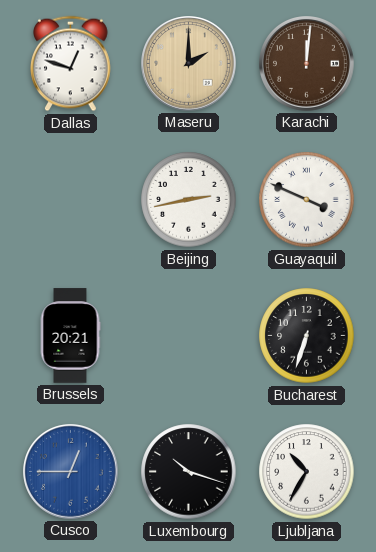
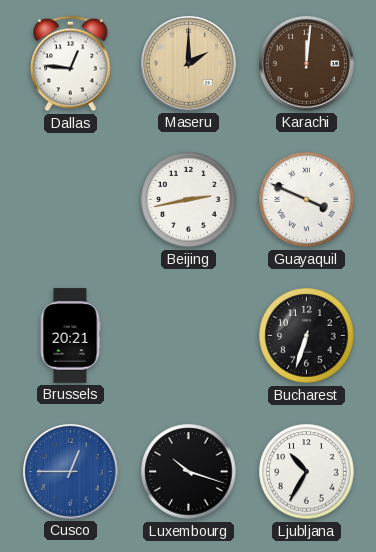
Dallas: 12:48 -> 12:46 (71, 64)
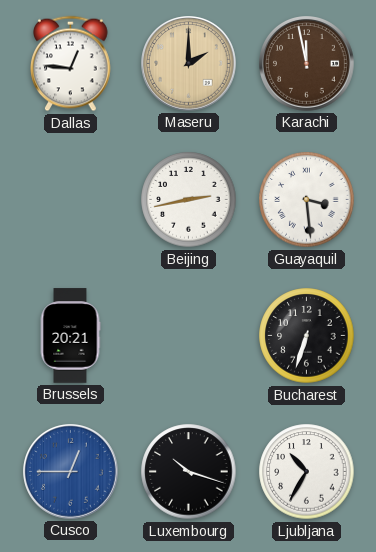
Karachi: 12:01 -> 11:58 (307, 64)
Guayaquil: 3:49 -> 3:29 (307, 200)
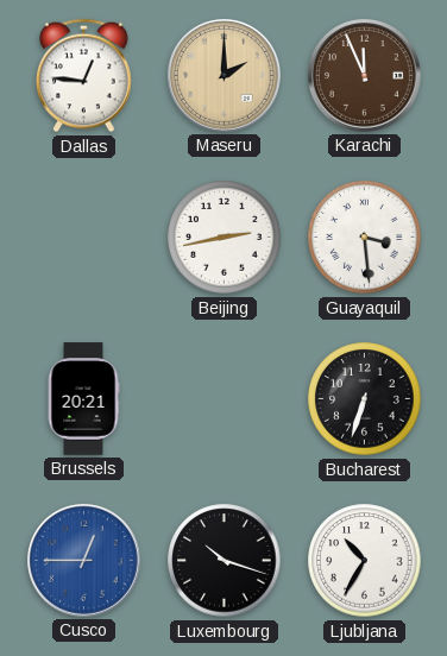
Karachi: 11:58 -> 11:56 (365, 76)
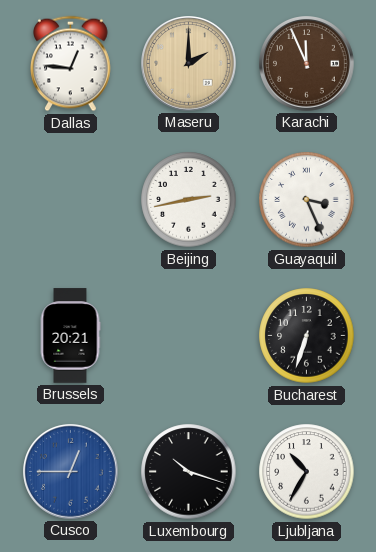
Guayaquil: 3:29 -> 3:26 (307, 200)
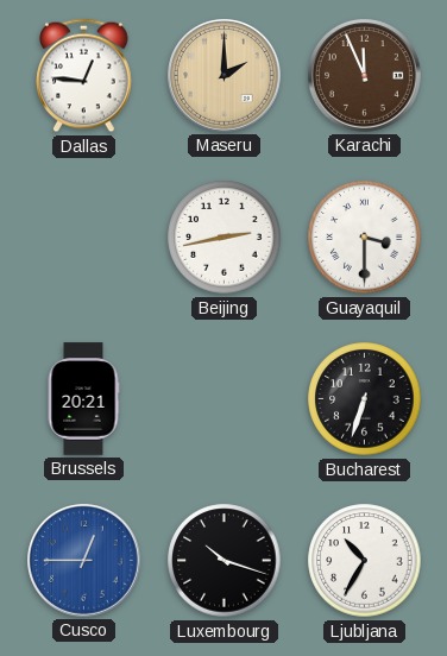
Guayaquil: 3:26 -> 3:30 (365, 238)
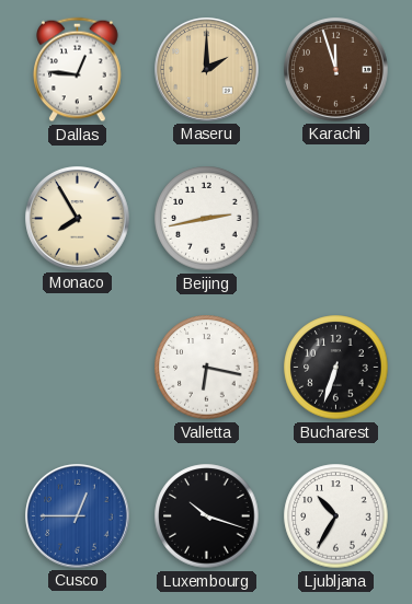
Karachi: 11:56 -> 11:57 (336, 70)
Monaco: none -> 7:55 (78, 219)
Guayaquil: 3:30 -> none (365, 238)
Brussels: 20:21 -> none (83, 399)
Valletta: none -> 6:17 (207, 368)
